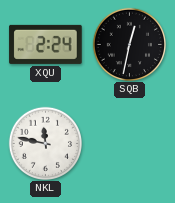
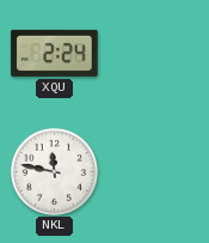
SQB: 12:32 -> none (129, 44)
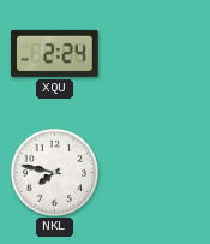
NKL: 11:47 -> 7:47 (54, 172)
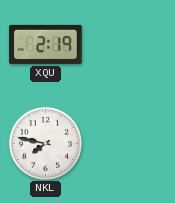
XQU: 2:24 -> 2:19 (46, 44)
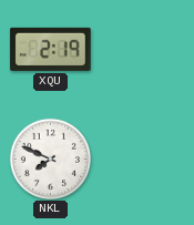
NKL: 7:47 -> 7:49 (50, 158)
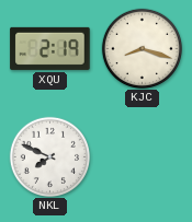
KJC: none -> 8:18 (142, 48)
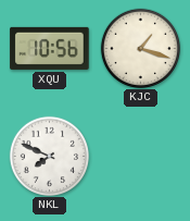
XQU: 2:19 -> 10:56 (50, 48)
KJC: 8:18 -> 1:18 (140, 48)
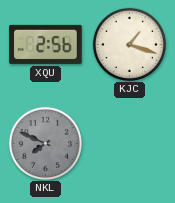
XQU: 10:56 -> 2:56 (46, 44)
NKL dial: white -> grey (45, 143)
